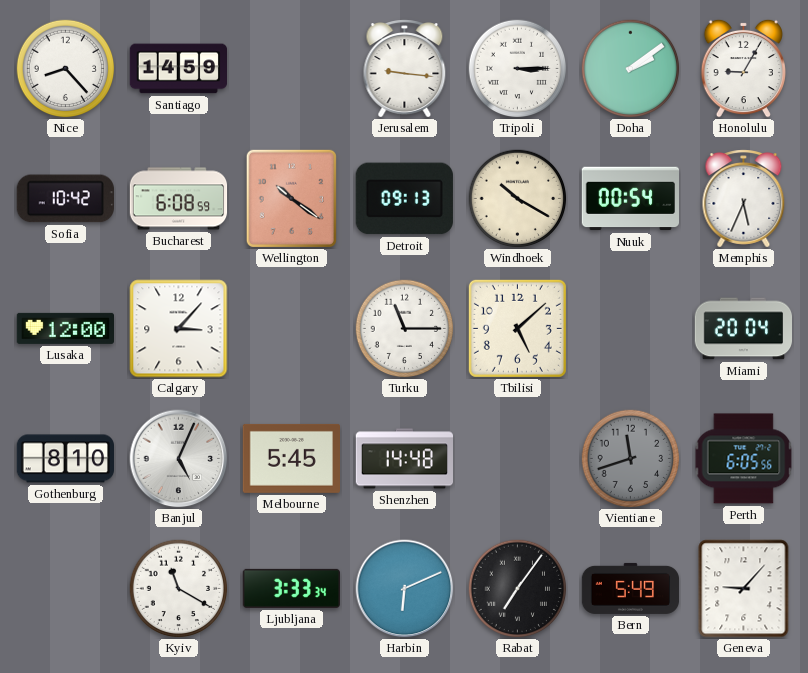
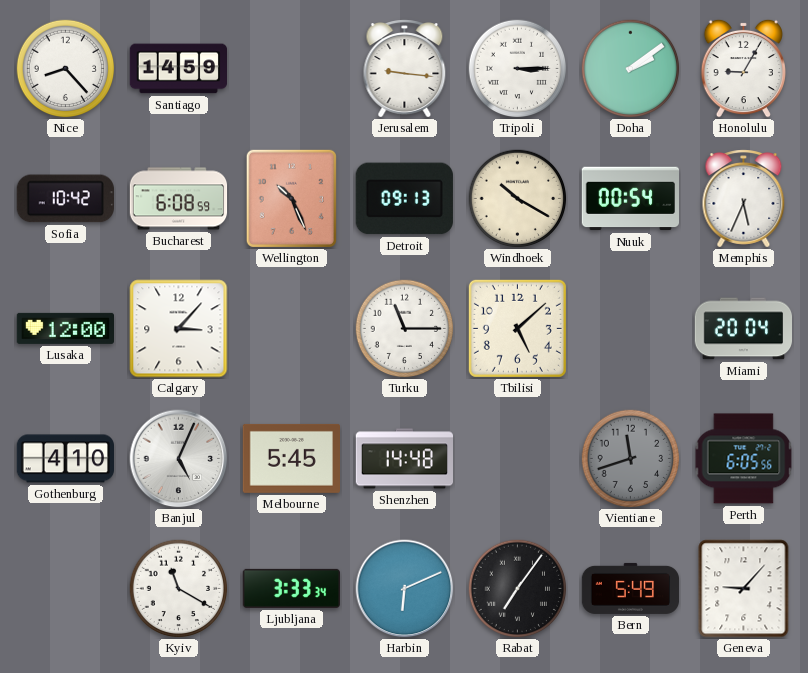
Wellington: 10:21 -> 10:26 (291, 198)
Gothenburg: 8:10 -> 4:10 (65, 459)
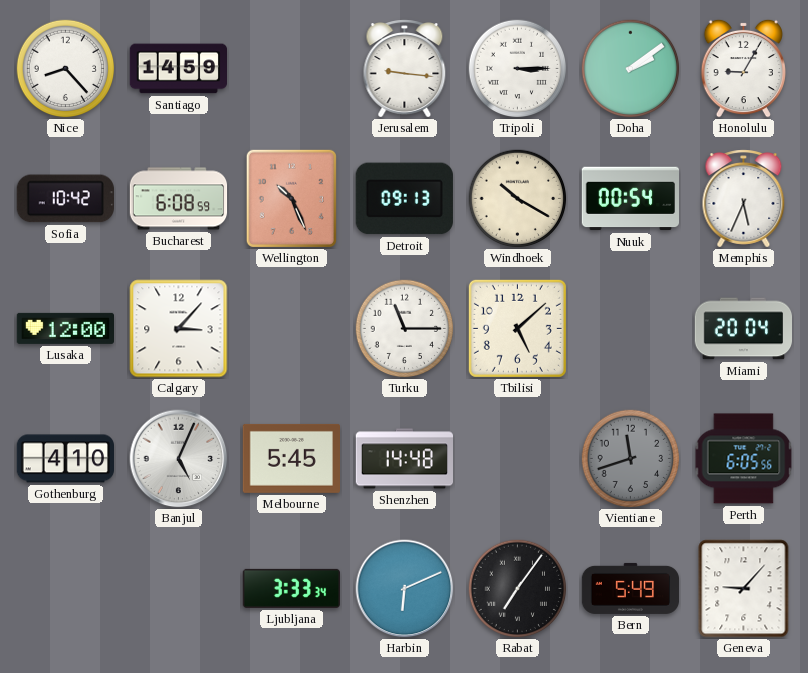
Kyiv: 11:20 -> none (179, 589)
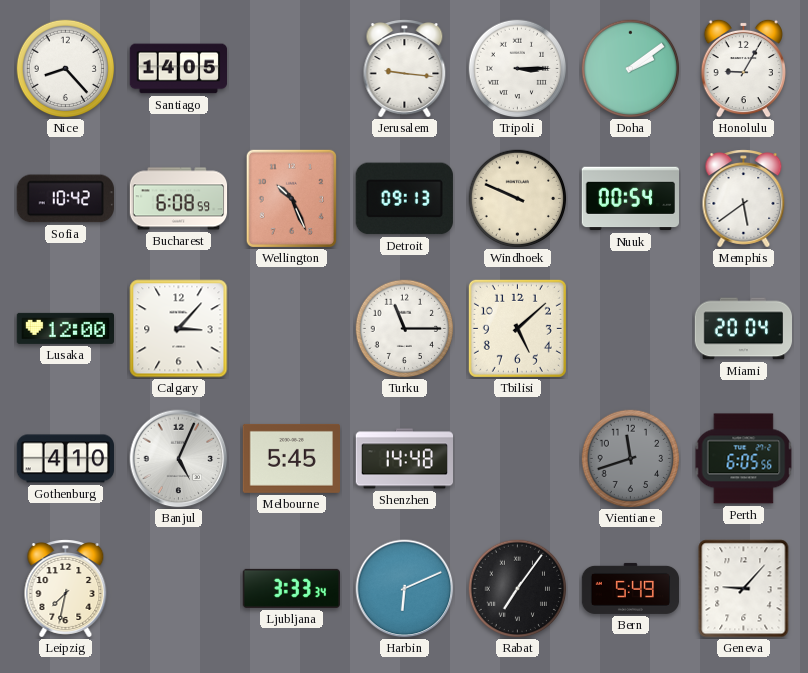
Santiago: 14:59 -> 14:05 (178, 69)
Windhoek: 10:20 -> 9:49 (518, 199)
Memphis: 5:34 -> 5:39 (744, 199)
Leipzig: none -> 7:32 (66, 589)
